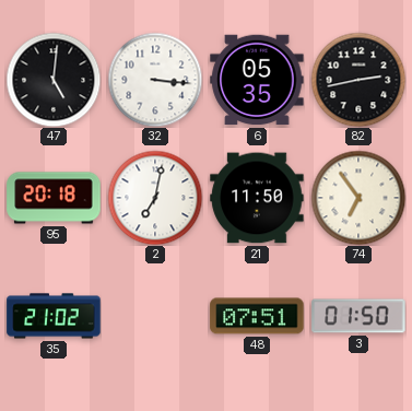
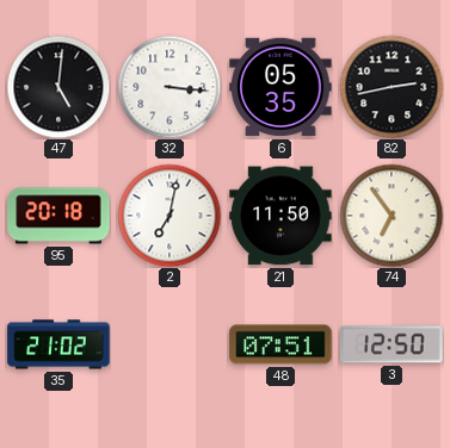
3: 01:50 -> 12:50 (392, 344)
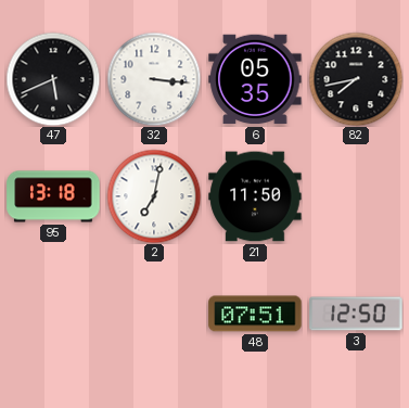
47: 5:01 -> 5:41 (53, 79)
82: 2:43 -> 7:43 (356, 79)
95: 20:18 -> 13:18 (53, 196)
74: 6:54 -> none (392, 216)
35: 21:02 -> none (58, 344)
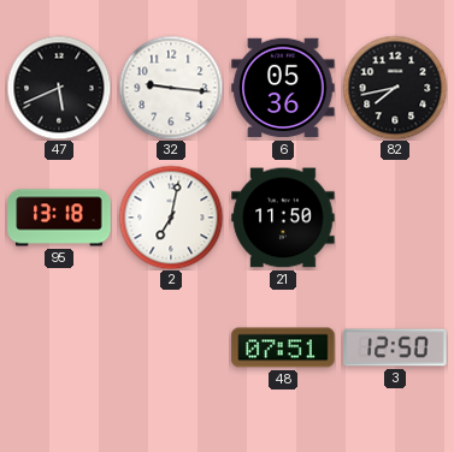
32: 3:16 -> 9:16 (171, 88)
6: 05:35 -> 05:36 (283, 88)
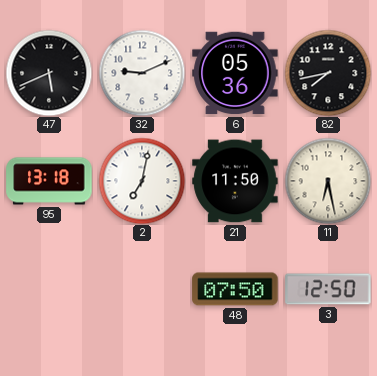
32: 9:16 -> 9:11 (142, 73)
11: none -> 6:28 (328, 181)
48: 07:51 -> 07:50 (235, 289)
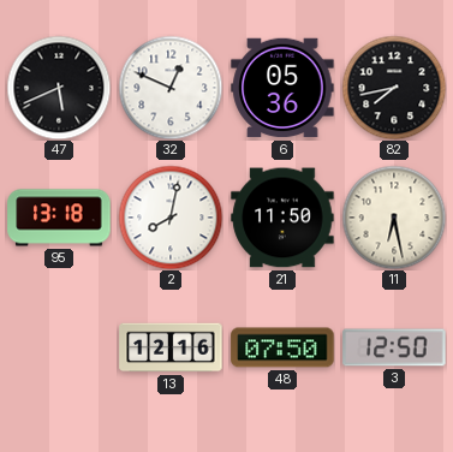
32: 9:11 -> 12:49 (171, 88)
2: 7:02 -> 8:02 (171, 218)
13: none -> 12:16 (171, 347)
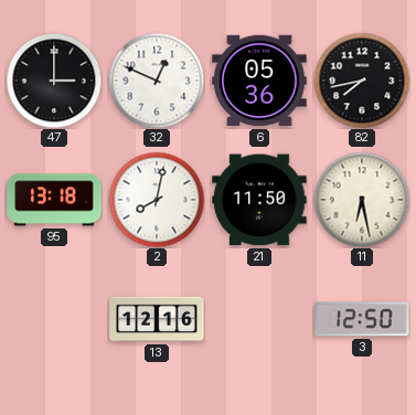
47: 5:41 -> 3:00 (54, 81)
48: 07:50 -> none (282, 347)
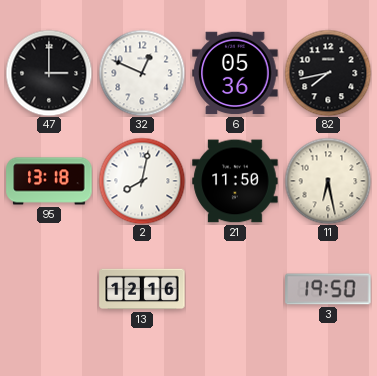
3: 12:50 -> 19:50 (328, 289)
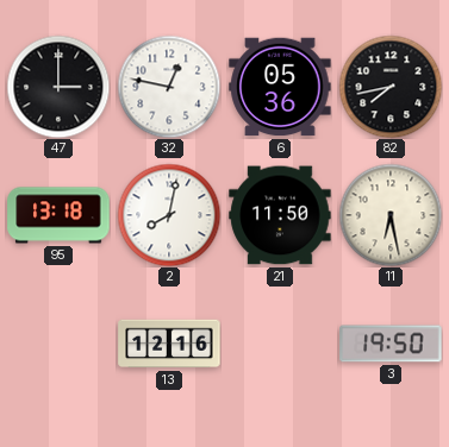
32: 12:49 -> 12:47 (169, 87)
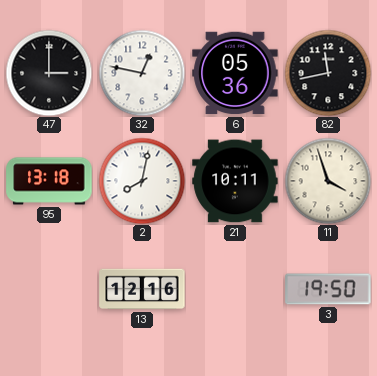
82: 7:43 -> 11:43 (328, 73)
21: 11:50 -> 10:11 (235, 181)
11: 6:28 -> 3:57 (328, 181)
